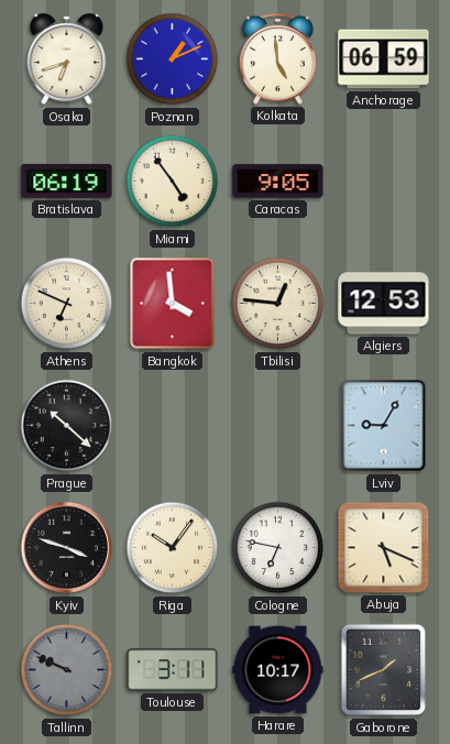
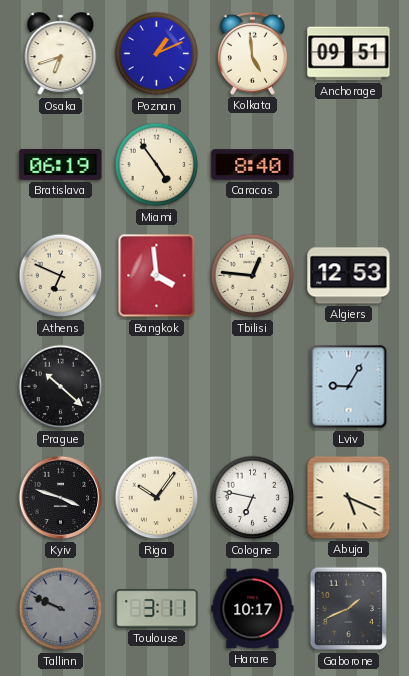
Anchorage: 06:59 -> 09:51 (349, 54)
Caracas: 9:05 -> 8:40 (253, 165)
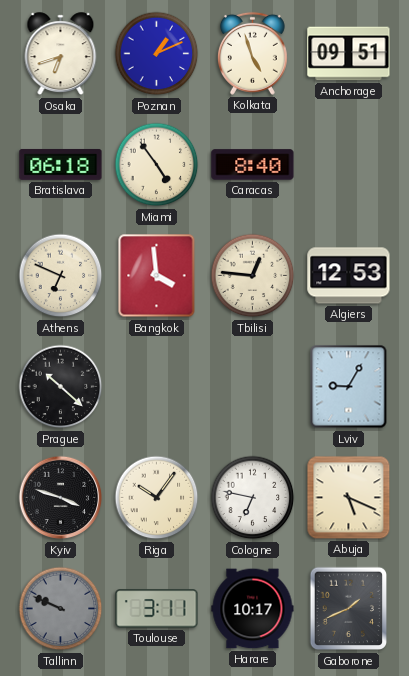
Kolkata: 4:59 -> 4:57 (252, 53)
Bratislava: 06:19 -> 06:18 (61, 164)
